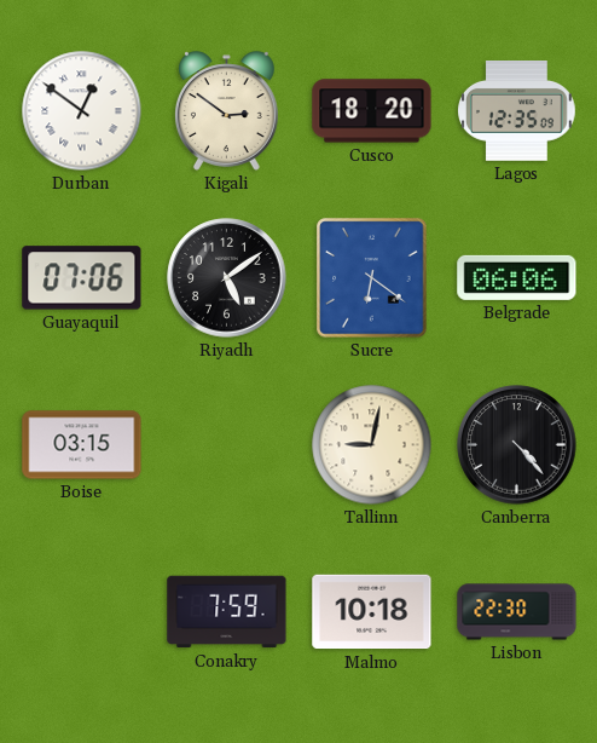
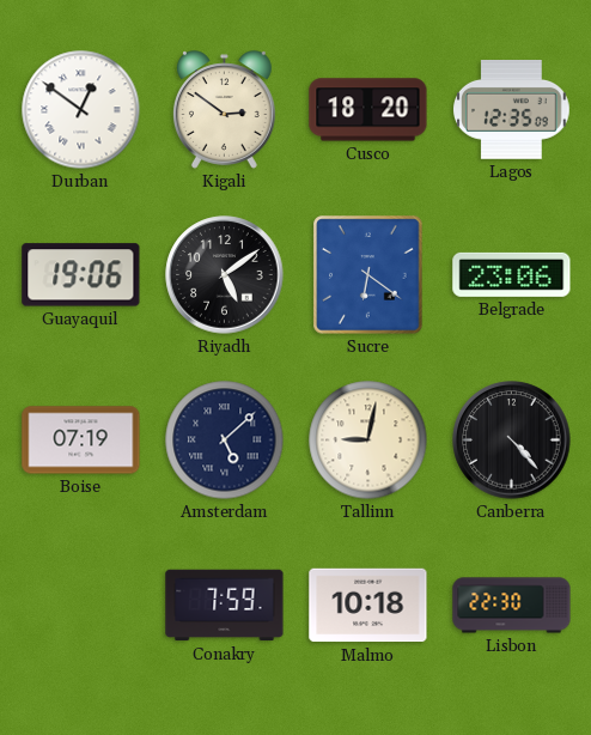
Guayaquil: 07:06 -> 19:06 (81, 275)
Belgrade: 06:06 -> 23:06 (512, 274)
Boise: 03:15 -> 07:19 (81, 441)
Amsterdam: none -> 5:08 (225, 441)
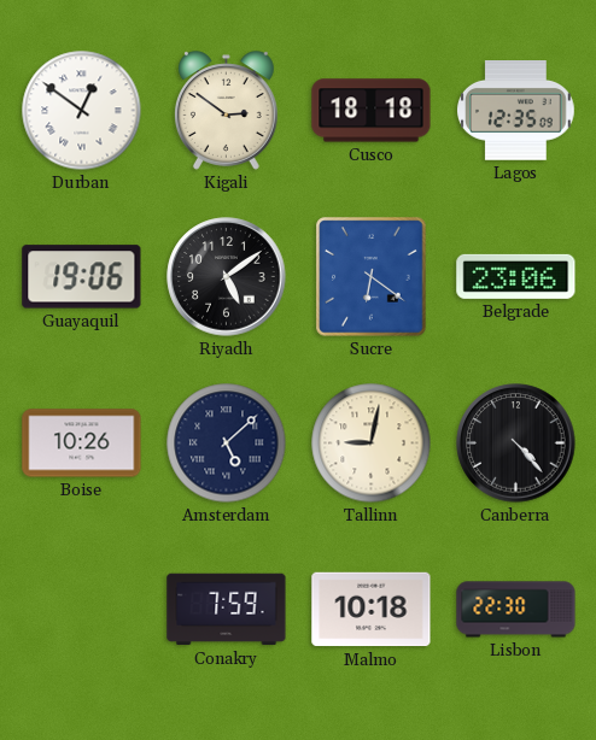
Cusco: 18:20 -> 18:18 (372, 111)
Boise: 07:19 -> 10:26 (82, 444)
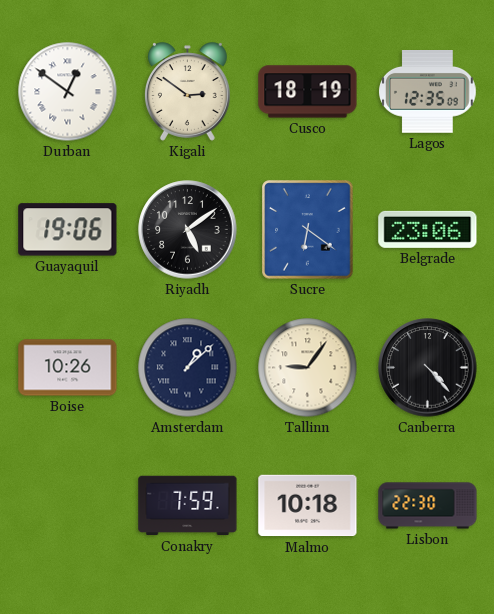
Cusco: 18:18 -> 18:19 (308, 92)
Amsterdam: 5:08 -> 1:08 (188, 368)
Tallinn: 9:02 -> 9:06 (308, 368)
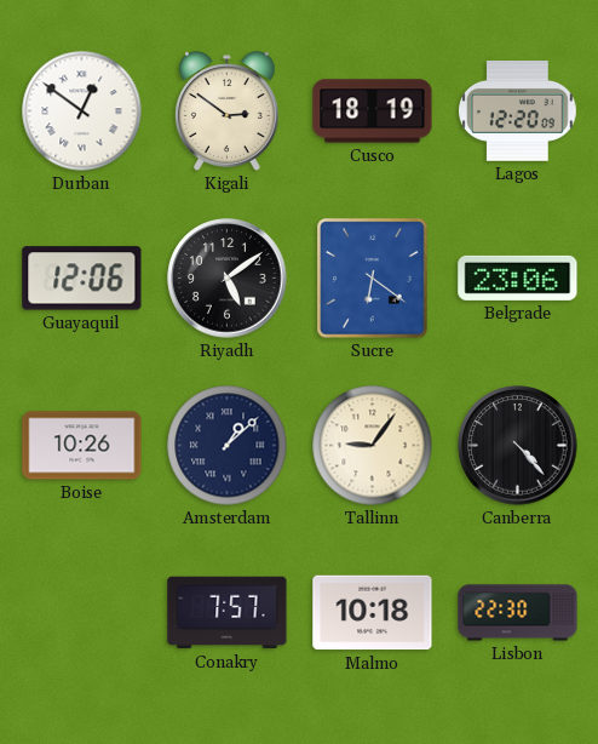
Lagos: 12:35 -> 12:20 (518, 111)
Guayaquil: 19:06 -> 12:06 (82, 279)
Conakry: 7:59 -> 7:57 (228, 613)
